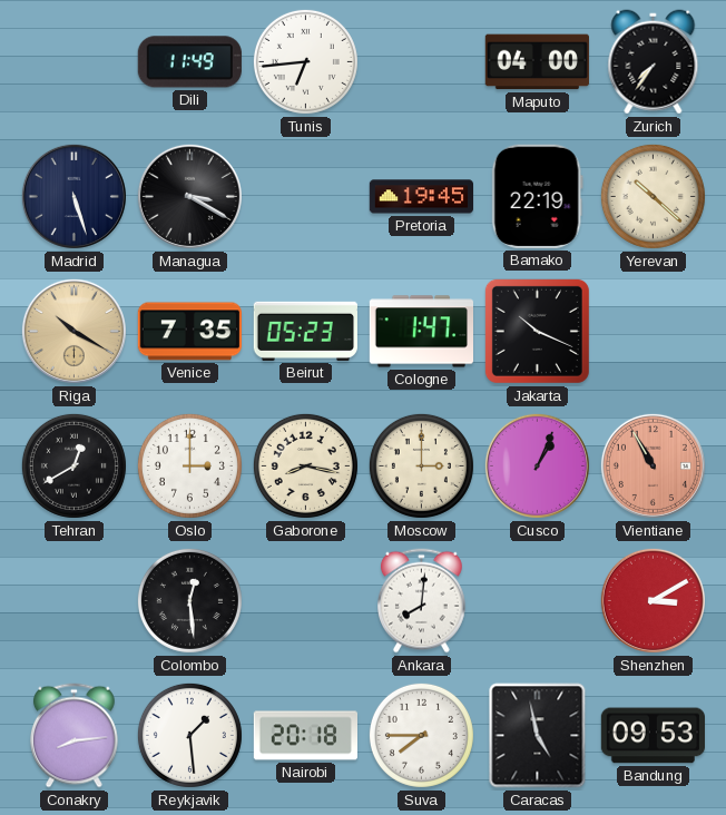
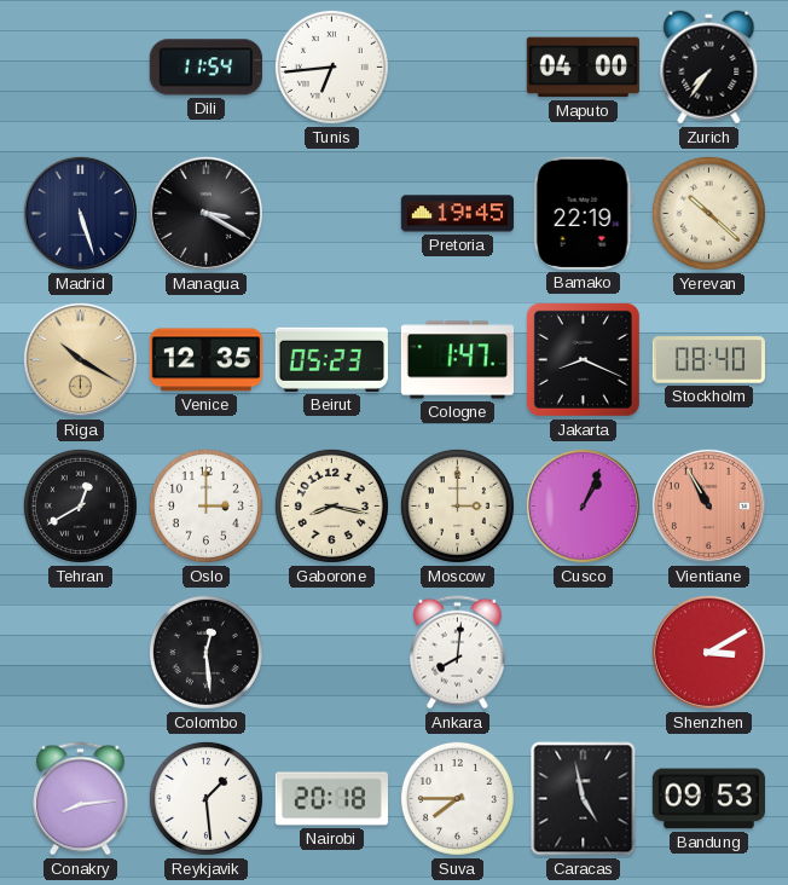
Dili: 11:49 -> 11:54 (205, 68)
Venice: 7:35 -> 12:35 (205, 360)
Jakarta: 10:19 -> 8:19 (583, 359)
Stockholm: none -> 08:40 (708, 360)
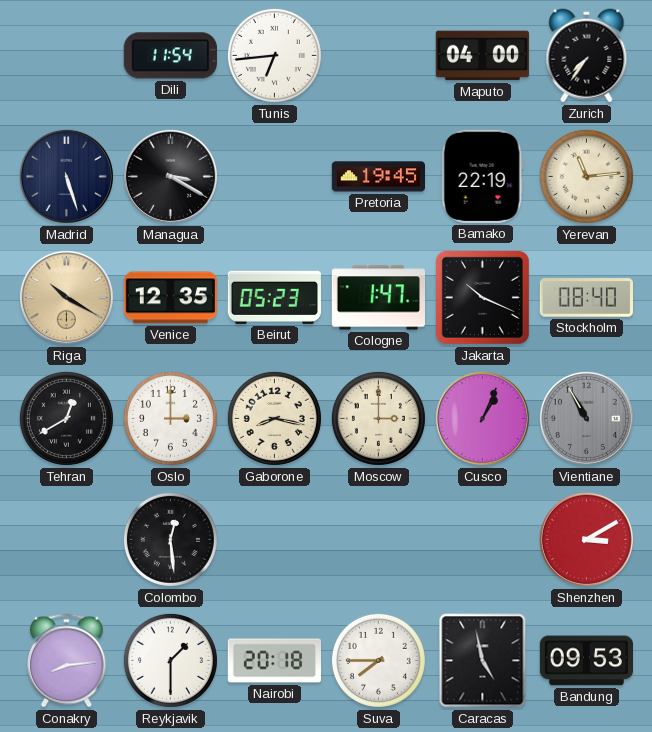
Yerevan: 10:22 -> 11:14 (586, 176)
Jakarta: 8:19 -> 10:19 (482, 297)
Vientiane dial: salmon -> grey (586, 418)
Ankara: 8:01 -> none (458, 653)
Reykjavik: 1:29 -> 1:30 (170, 660)
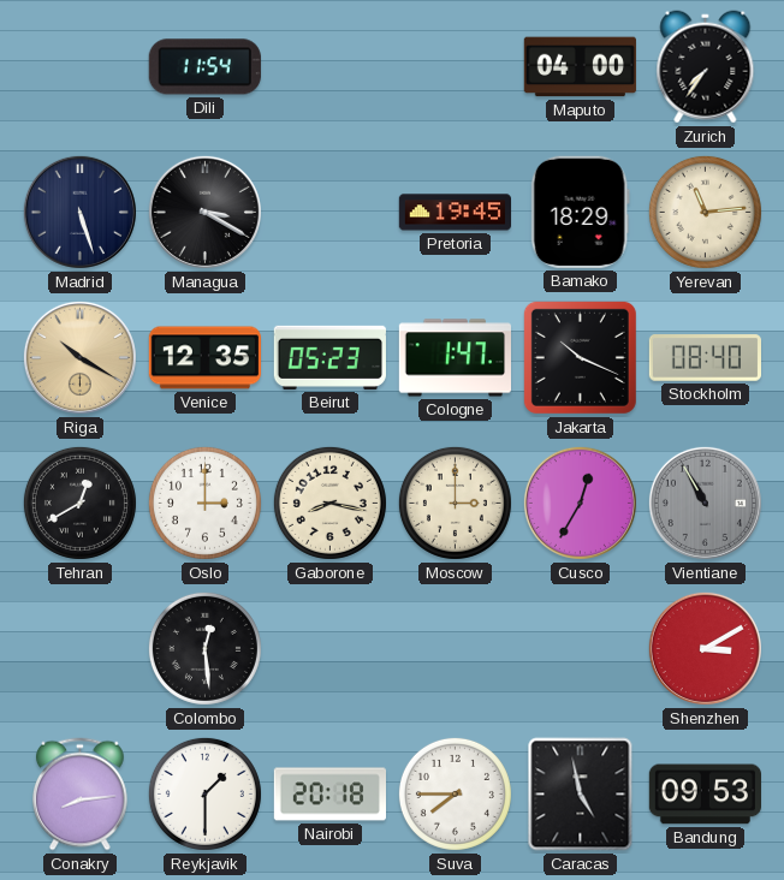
Tunis: 6:44 -> none (274, 55)
Bamako: 22:19 -> 18:29 (580, 212)
Cusco: 1:04 -> 12:35 (580, 503)
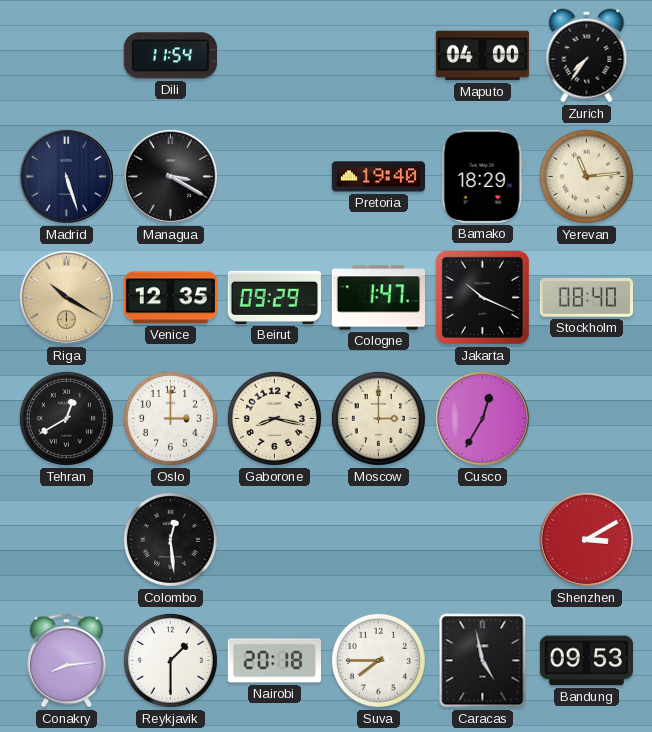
Pretoria: 19:45 -> 19:40 (378, 177)
Beirut: 05:23 -> 09:29 (274, 297)
Vientiane: 10:55 -> none (705, 503)
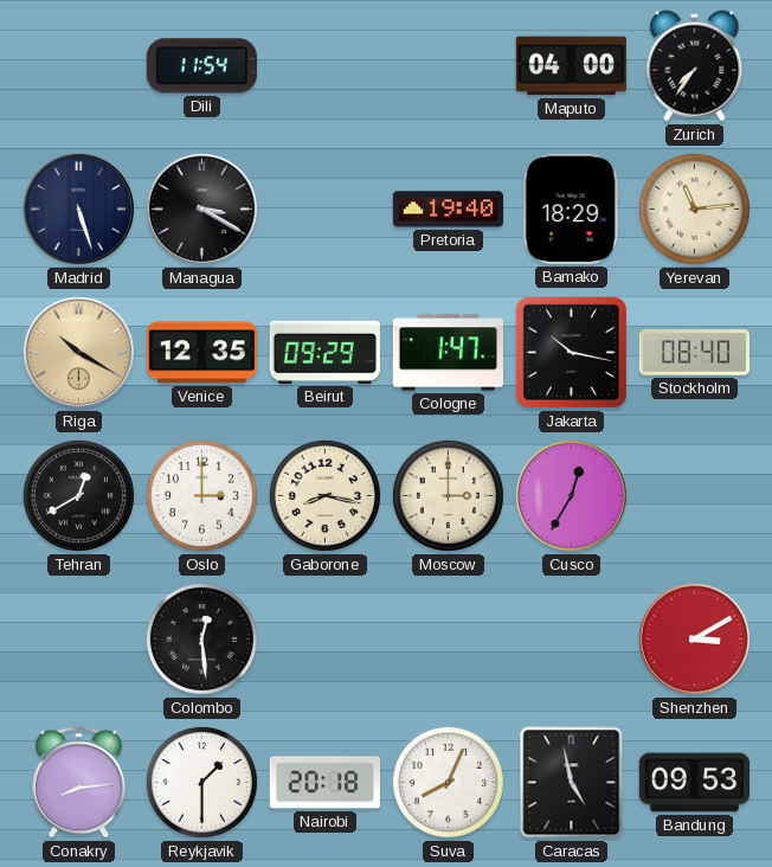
Jakarta: 10:19 -> 10:17 (571, 352)
Suva: 7:45 -> 8:04 (448, 782)
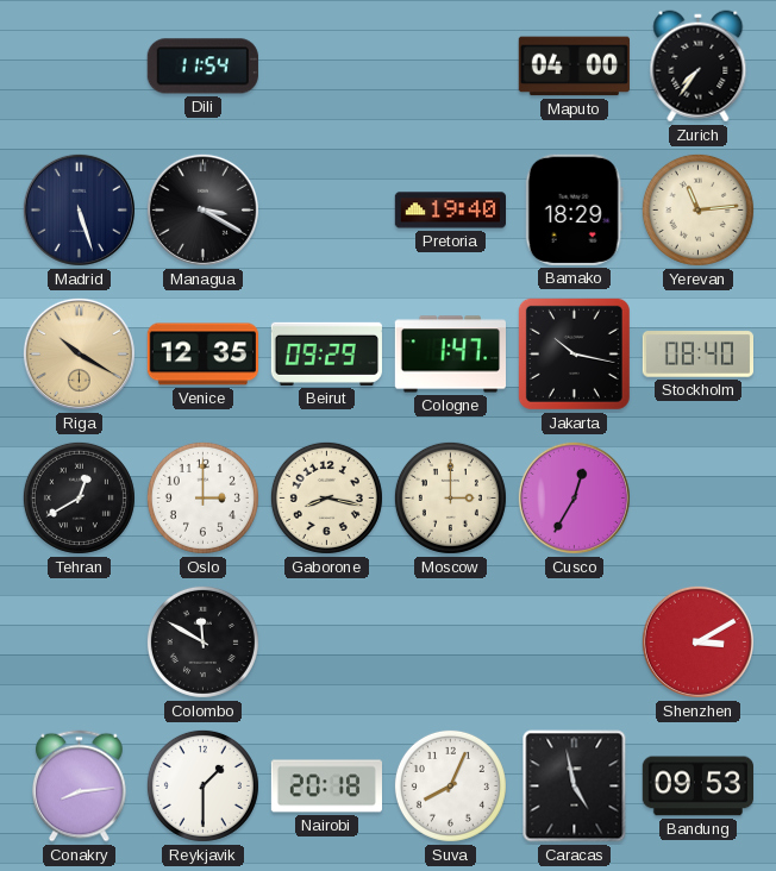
Colombo: 12:29 -> 11:50 (202, 641)
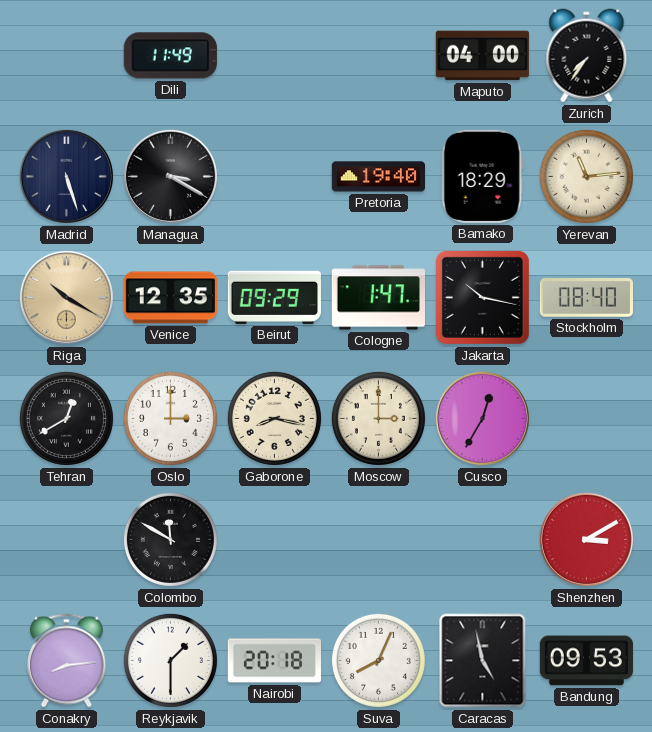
Dili: 11:54 -> 11:49 (170, 56)
